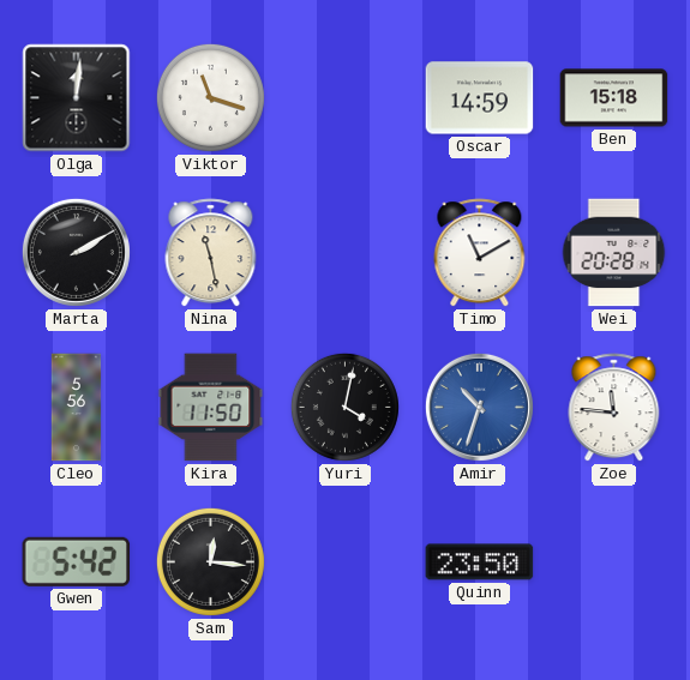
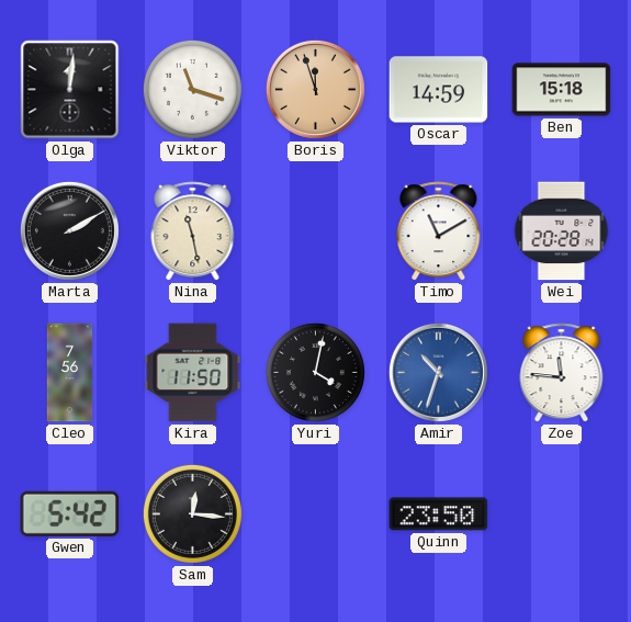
Boris: none -> 11:57 (315, 89)
Cleo: 5:56 -> 7:56 (70, 373)
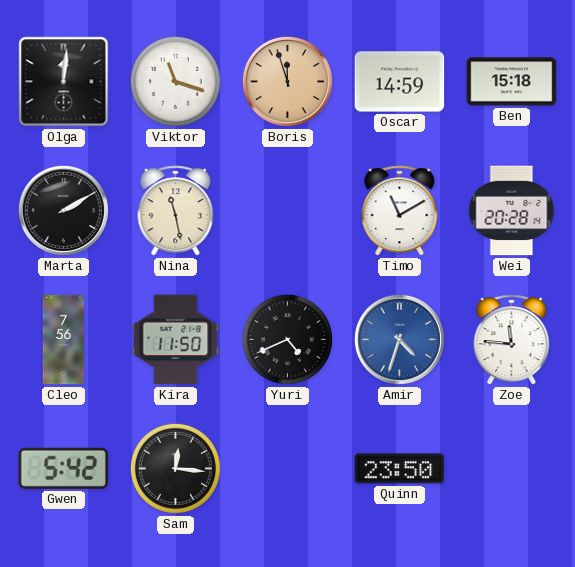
Yuri: 4:02 -> 4:41 (287, 339)
Amir: 10:33 -> 4:33 (399, 339)
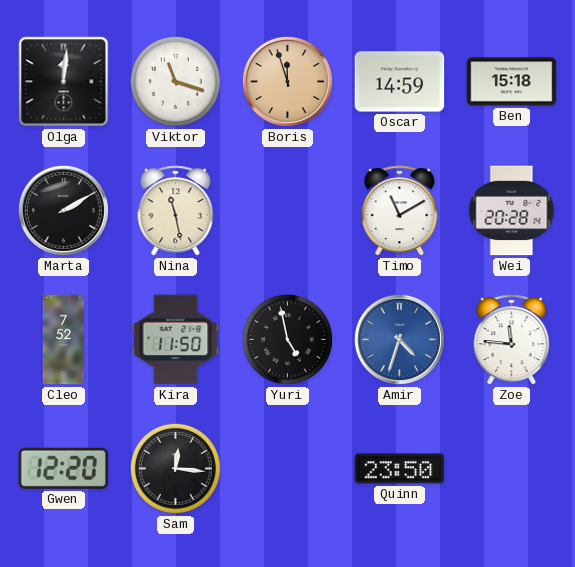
Cleo: 7:56 -> 7:52 (64, 340)
Yuri: 4:41 -> 4:58 (287, 339)
Gwen: 5:42 -> 12:20 (64, 468)
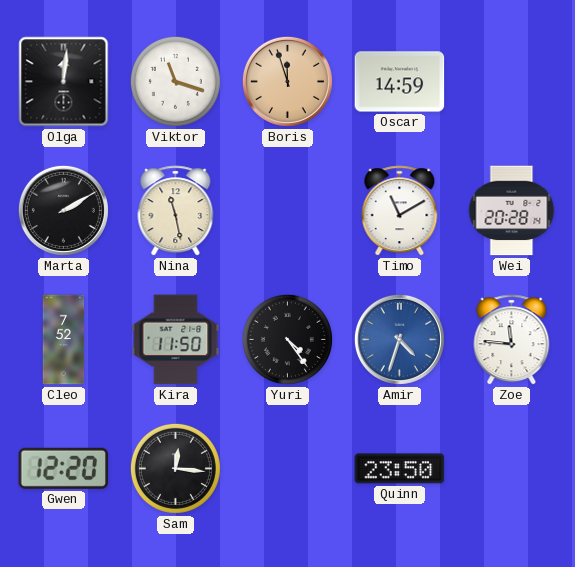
Ben: 15:18 -> none (512, 82)
Yuri: 4:58 -> 4:24 (287, 339)
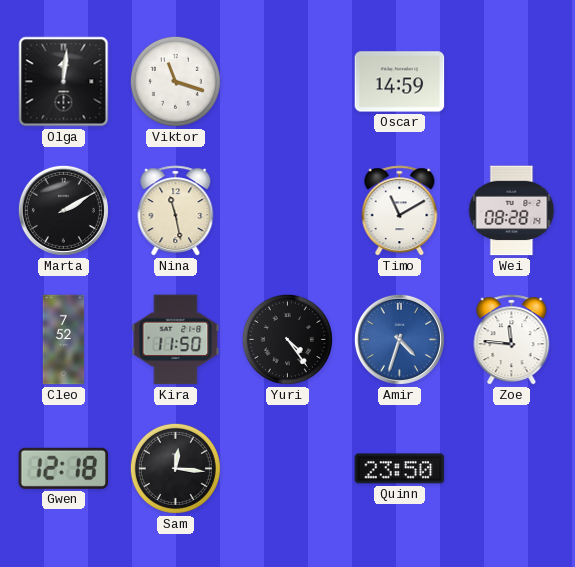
Boris: 11:57 -> none (287, 81)
Wei: 20:28 -> 08:28 (512, 211)
Gwen: 12:20 -> 12:18 (64, 468)
